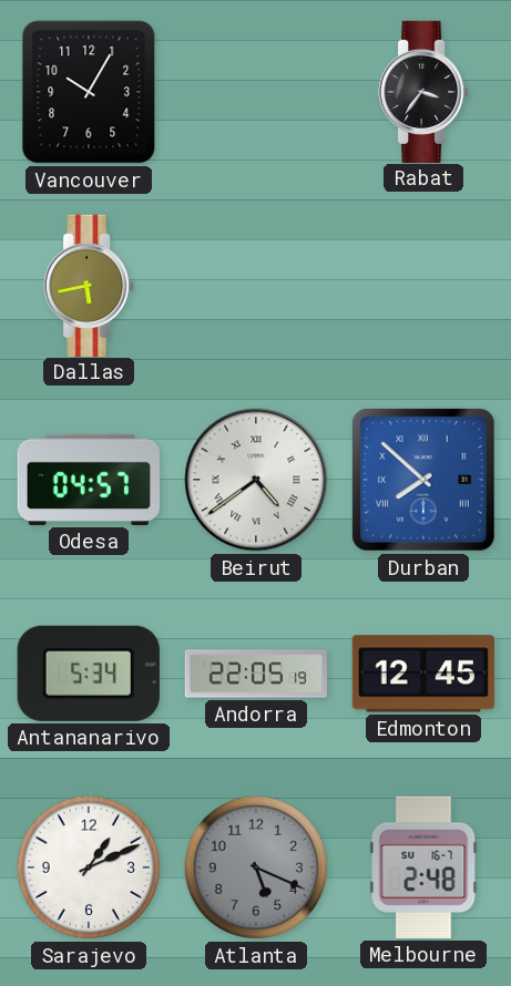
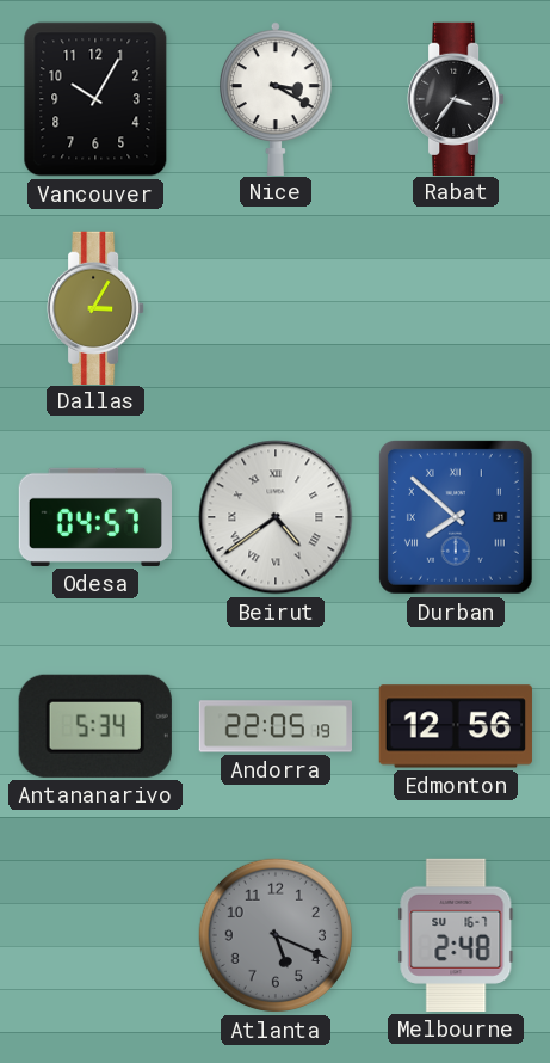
Nice: none -> 3:20 (276, 98)
Dallas: 5:43 -> 3:05 (95, 307)
Edmonton: 12:45 -> 12:56 (455, 726)
Sarajevo: 1:11 -> none (89, 867)
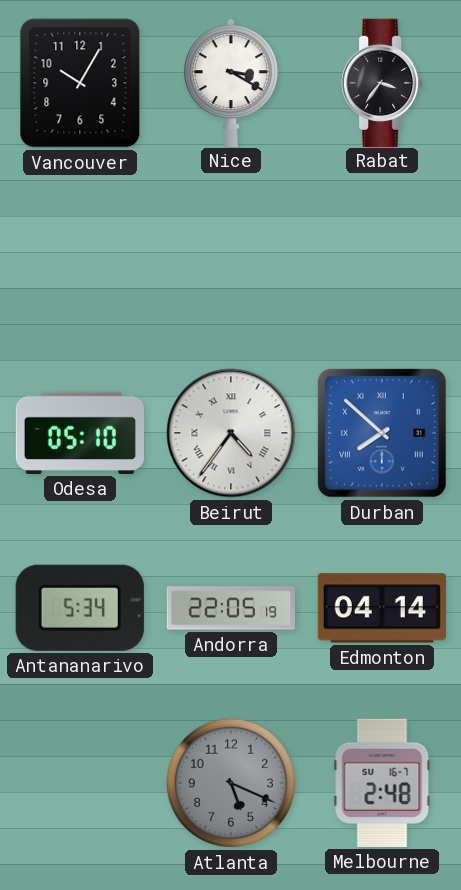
Dallas: 3:05 -> none (95, 307)
Odesa: 04:57 -> 05:10 (79, 433)
Beirut: 4:39 -> 4:36 (231, 433)
Edmonton: 12:56 -> 04:14 (381, 608)
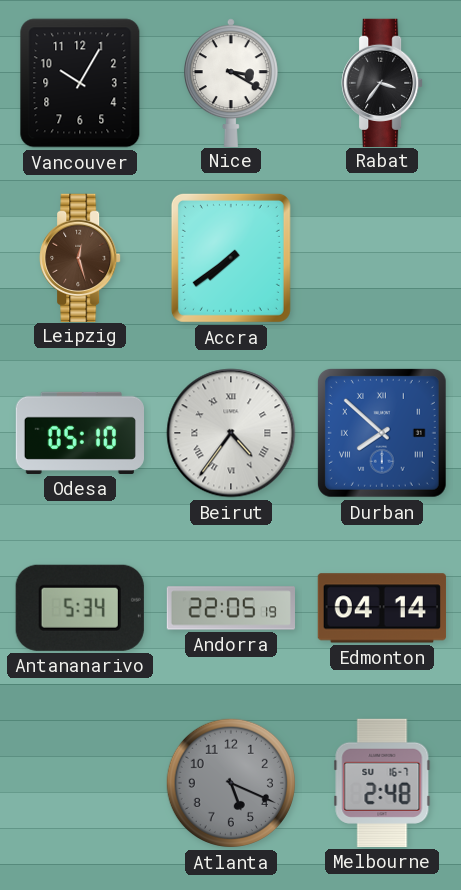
Leipzig: none -> 12:27 (80, 257)
Accra: none -> 7:39 (231, 258)
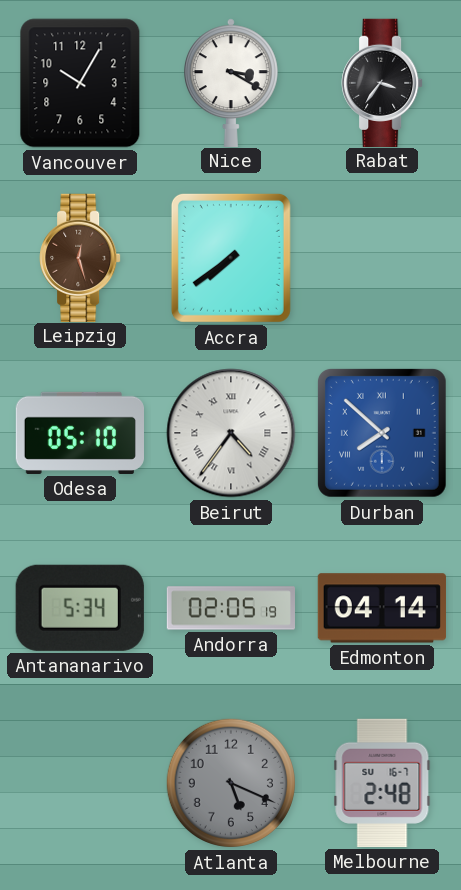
Andorra: 22:05 -> 02:05 (230, 608)
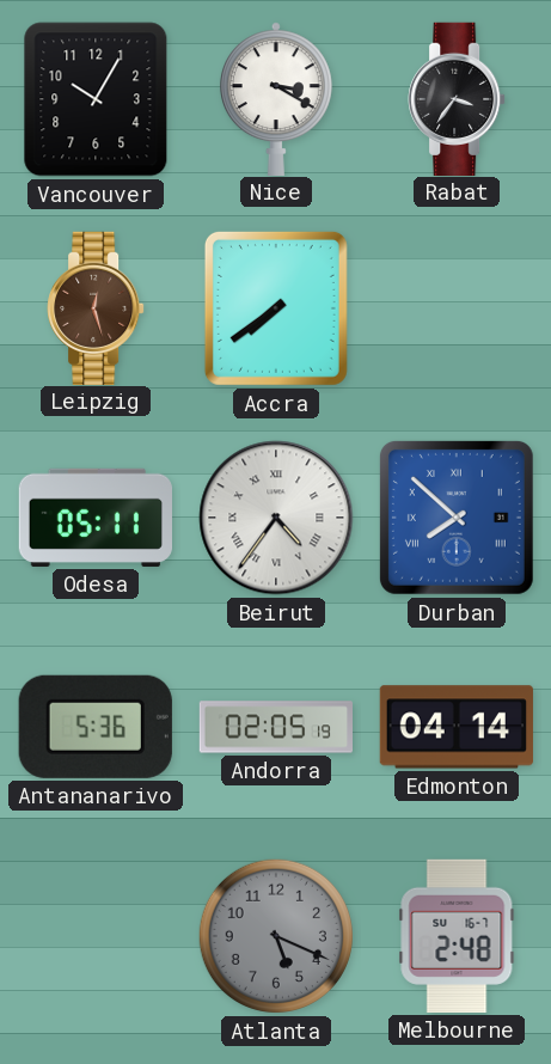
Odesa: 05:10 -> 05:11 (94, 518)
Antananarivo: 5:34 -> 5:36 (96, 727)
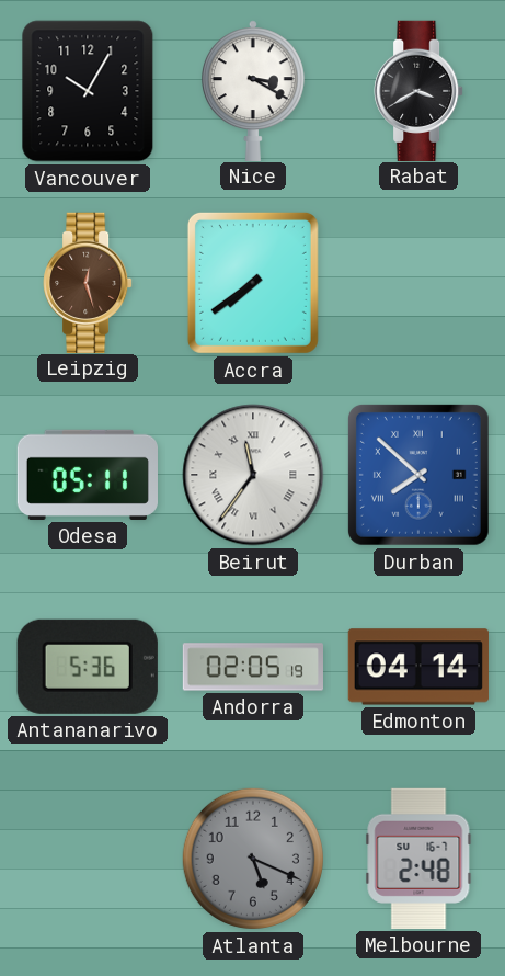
Rabat: 3:36 -> 3:40 (418, 90)
Beirut: 4:36 -> 11:36 (253, 475)
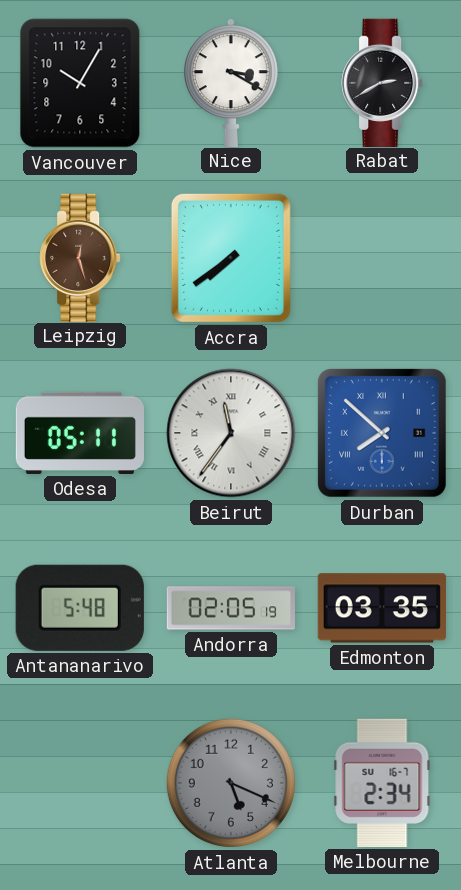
Rabat: 3:40 -> 2:40 (382, 82)
Antananarivo: 5:36 -> 5:48 (80, 608)
Edmonton: 04:14 -> 03:35 (381, 608)
Melbourne: 2:48 -> 2:34 (382, 783)
